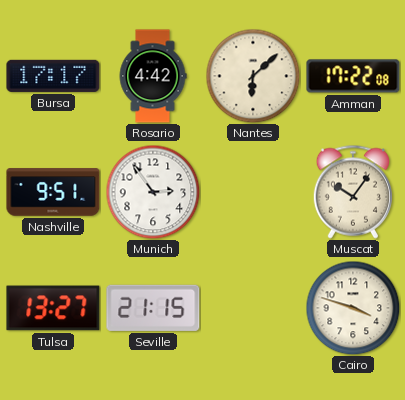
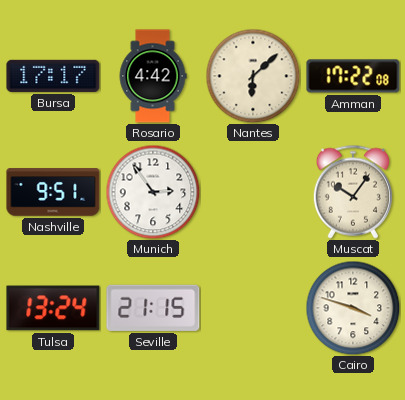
Tulsa: 13:27 -> 13:24 (53, 308)
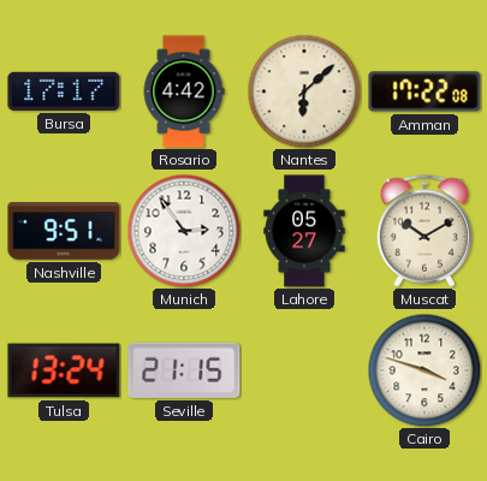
Lahore: none -> 05:27 (304, 231)
Muscat: 10:06 -> 10:10 (423, 231)
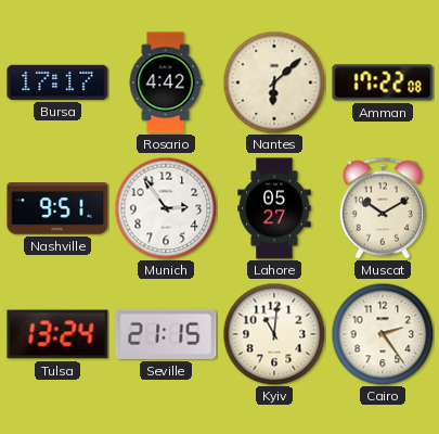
Kyiv: none -> 11:01 (274, 334)
Cairo: 3:48 -> 2:24 (383, 334)
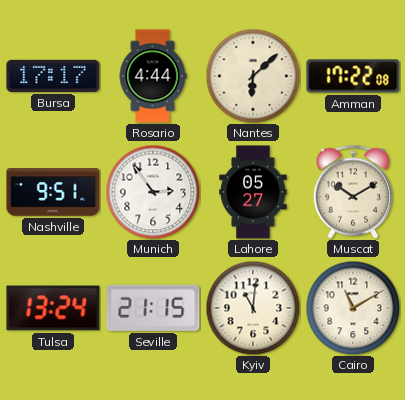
Rosario: 4:42 -> 4:44 (153, 76)
Cairo: 2:24 -> 11:10 (353, 308)
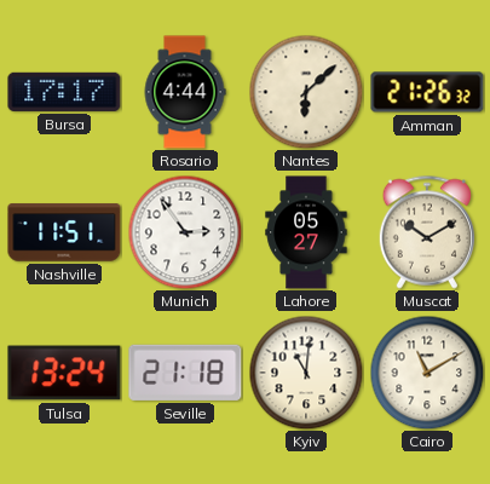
Amman: 17:22 -> 21:26 (427, 92)
Nashville: 9:51 -> 11:51 (64, 232)
Seville: 21:15 -> 21:18 (185, 373)
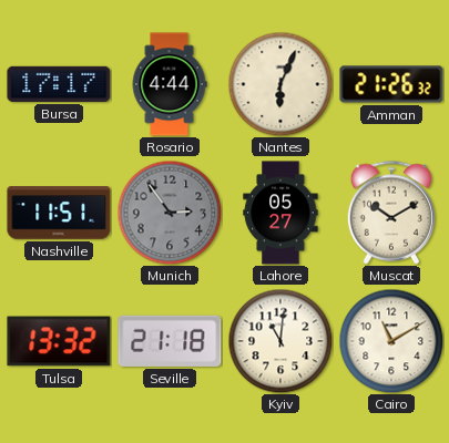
Nantes: 6:08 -> 6:04 (280, 84)
Munich dial: white -> grey (170, 213)
Tulsa: 13:24 -> 13:32 (59, 341)
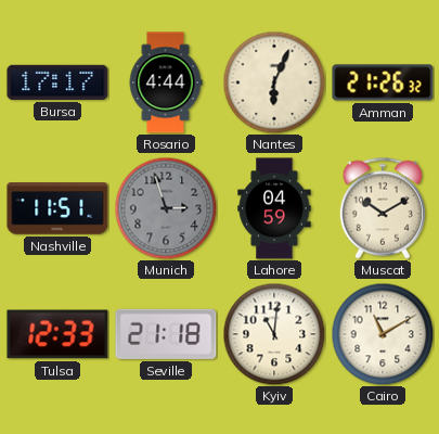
Munich: 2:54 -> 2:57 (166, 208)
Lahore: 05:27 -> 04:59 (274, 208)
Tulsa: 13:32 -> 12:33 (57, 334)
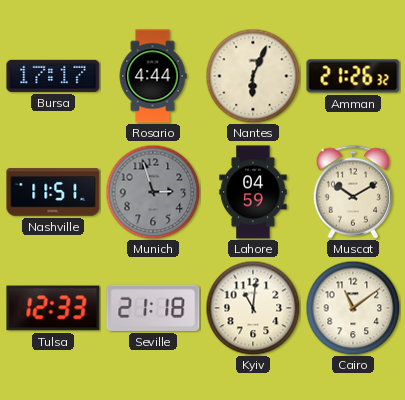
Cairo: 11:10 -> 11:09 (353, 308)
